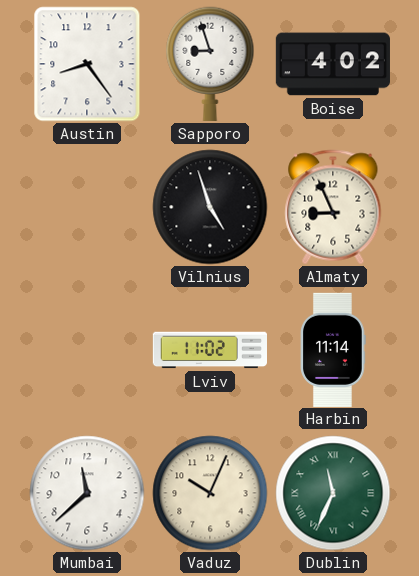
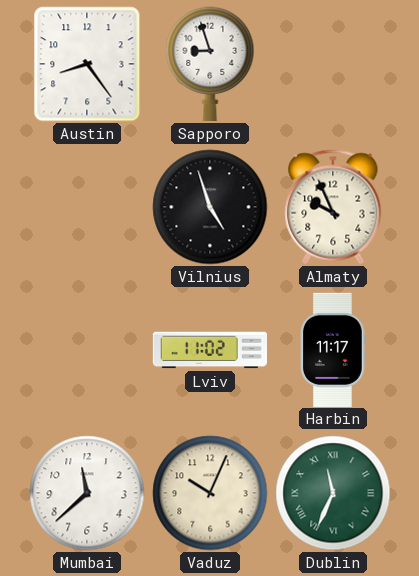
Boise: 4:02 -> none (333, 64)
Almaty: 8:56 -> 9:56 (333, 207)
Harbin: 11:14 -> 11:17 (333, 349)
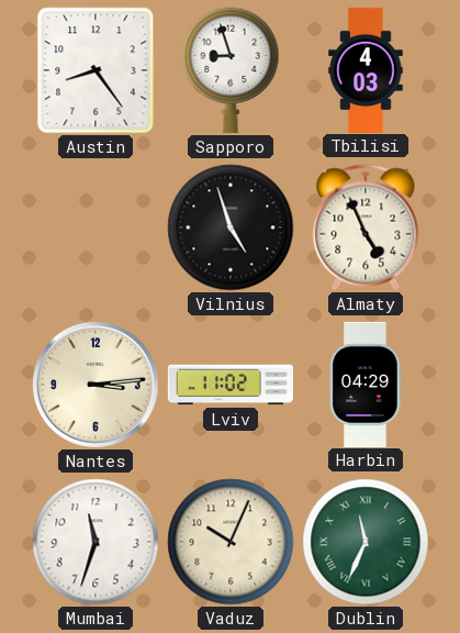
Tbilisi: none -> 4:03 (366, 69)
Almaty: 9:56 -> 4:56 (366, 227)
Nantes: none -> 3:14 (96, 385)
Harbin: 11:17 -> 04:29 (366, 384)
Mumbai: 11:38 -> 11:33 (96, 542)
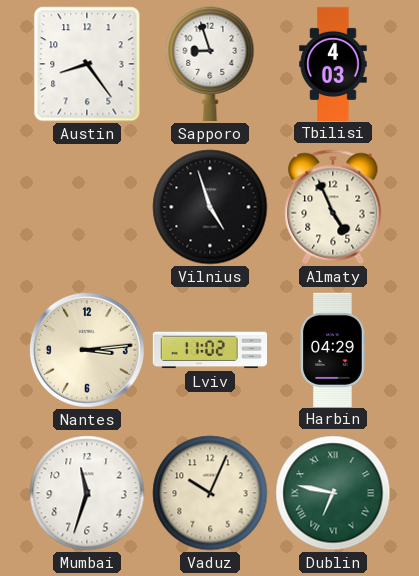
Dublin: 11:34 -> 6:47 (333, 493)
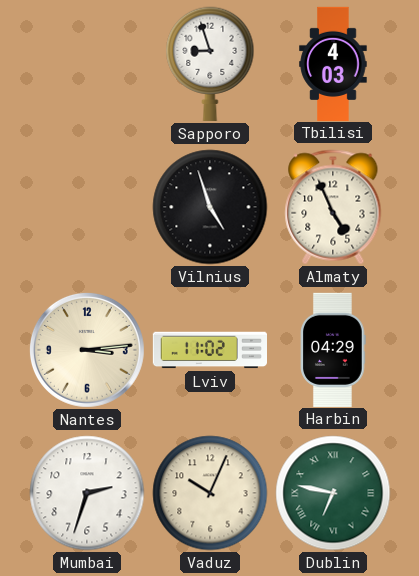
Austin: 8:24 -> none (87, 64)
Mumbai: 11:33 -> 2:33 (87, 493)
